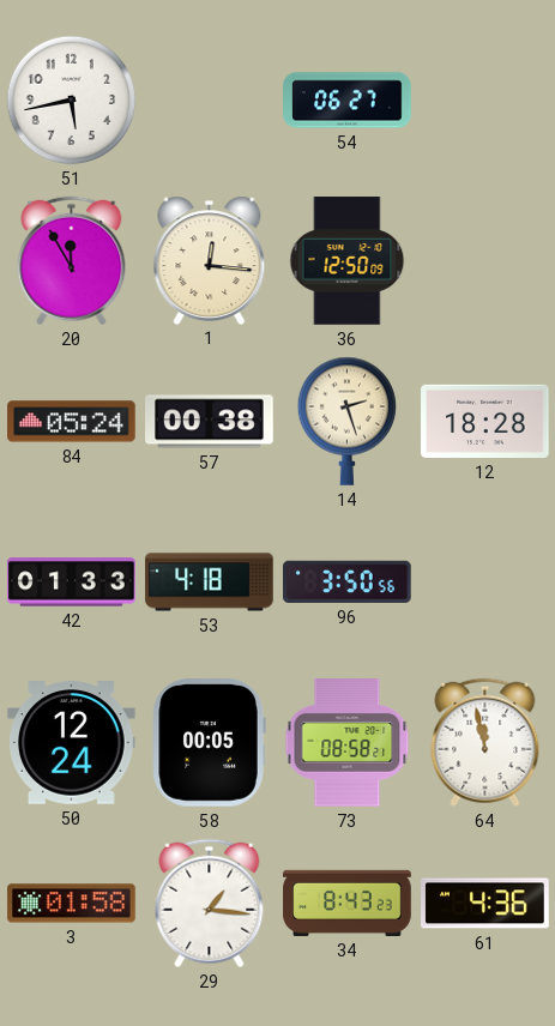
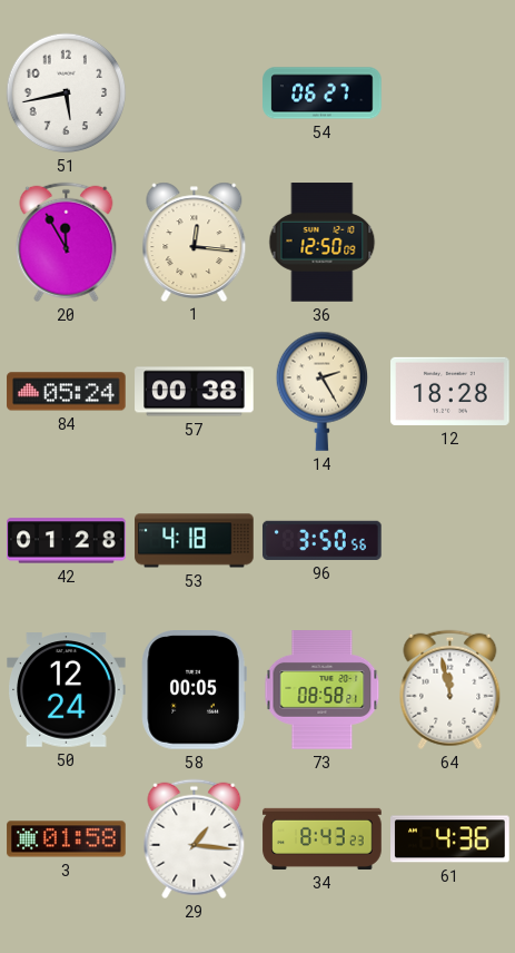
14: 2:27 -> 2:25 (323, 391)
42: 01:33 -> 01:28 (67, 541)
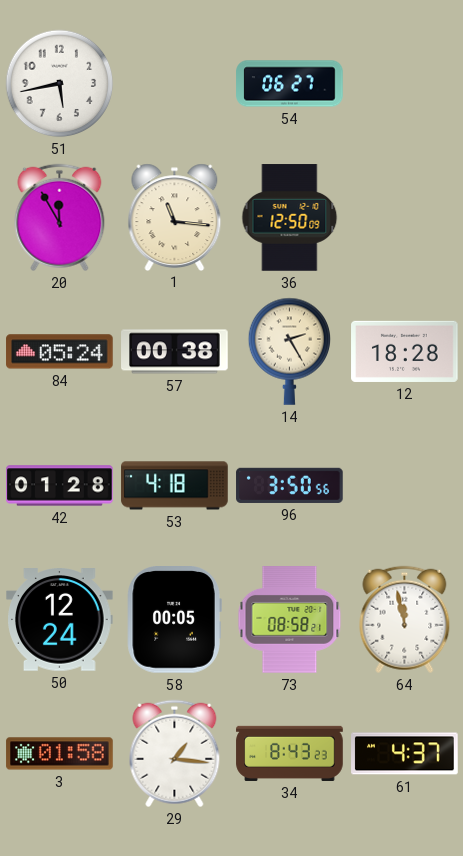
1: 12:16 -> 11:16 (175, 217)
61: 4:36 -> 4:37 (405, 754)
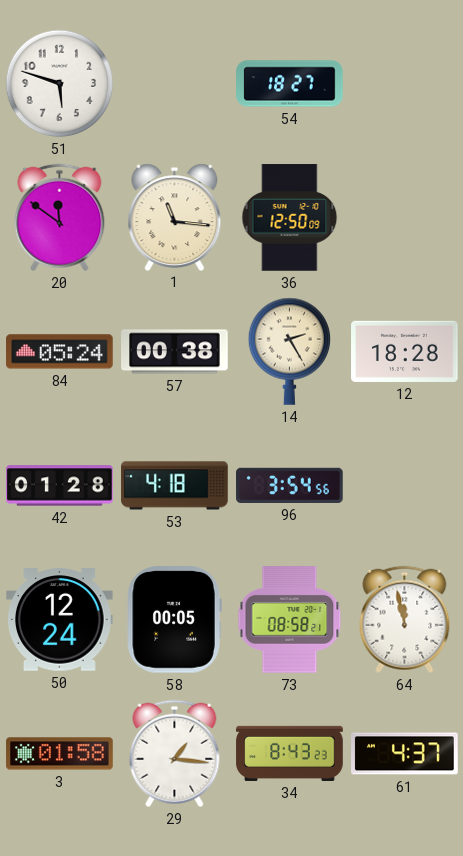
51: 5:43 -> 5:48 (60, 84)
54: 06:27 -> 18:27 (290, 84)
20: 11:55 -> 11:51 (60, 218)
96: 3:50 -> 3:54 (290, 485)
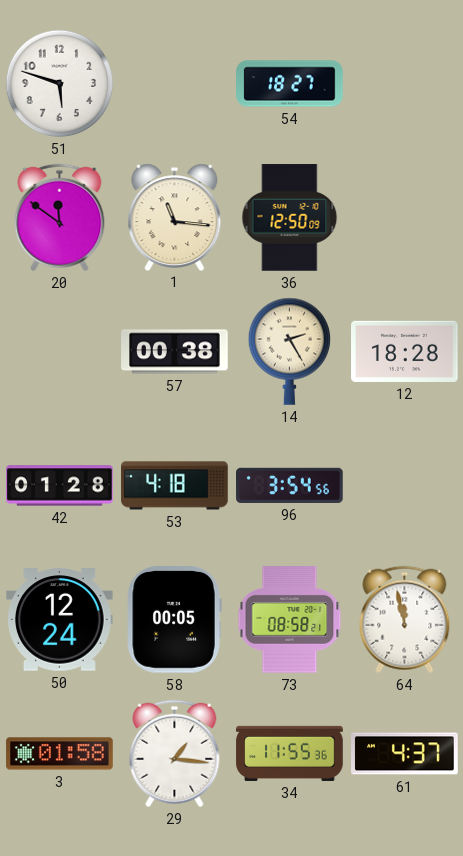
84: 05:24 -> none (60, 352)
34: 8:43 -> 11:55 (290, 753)
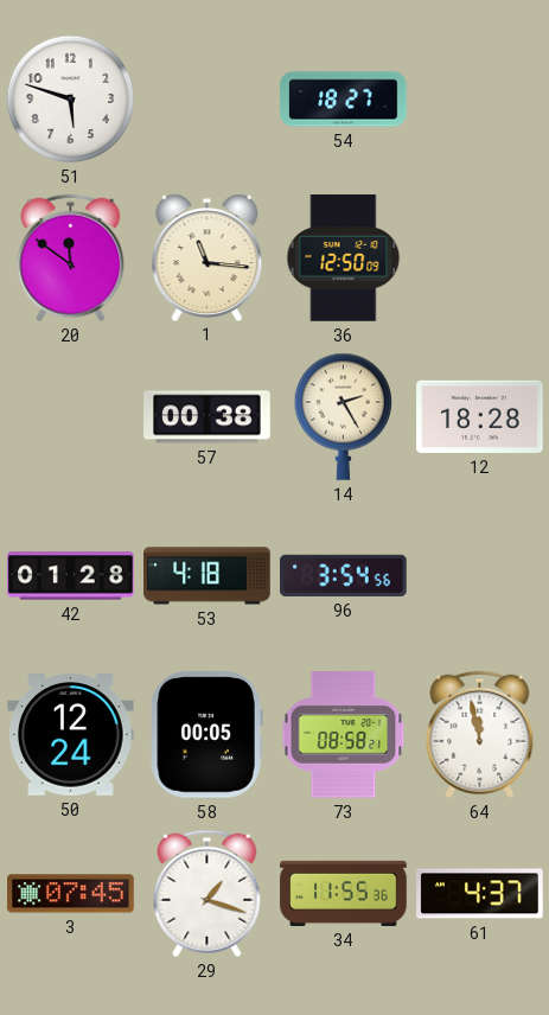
3: 01:58 -> 07:45 (71, 894)
29: 1:16 -> 1:18 (208, 894)
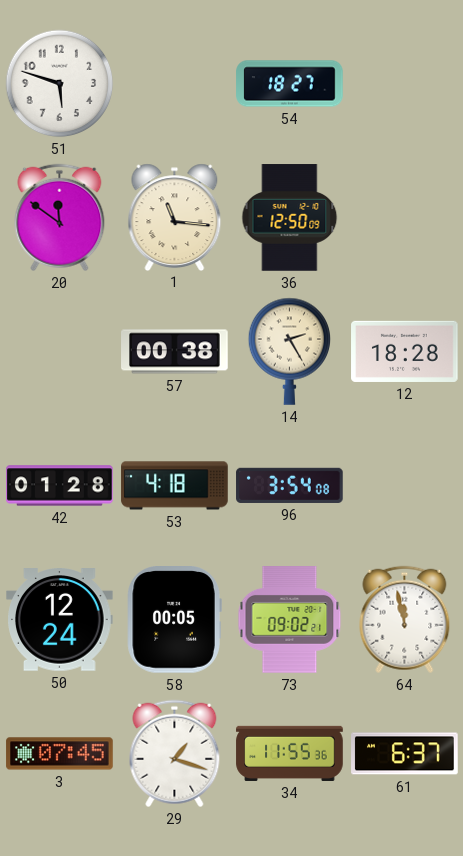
96: 3:54:56 -> 3:54:08 (290, 485)
73: 08:58 -> 09:02 (290, 620)
61: 4:37 -> 6:37 (405, 754)
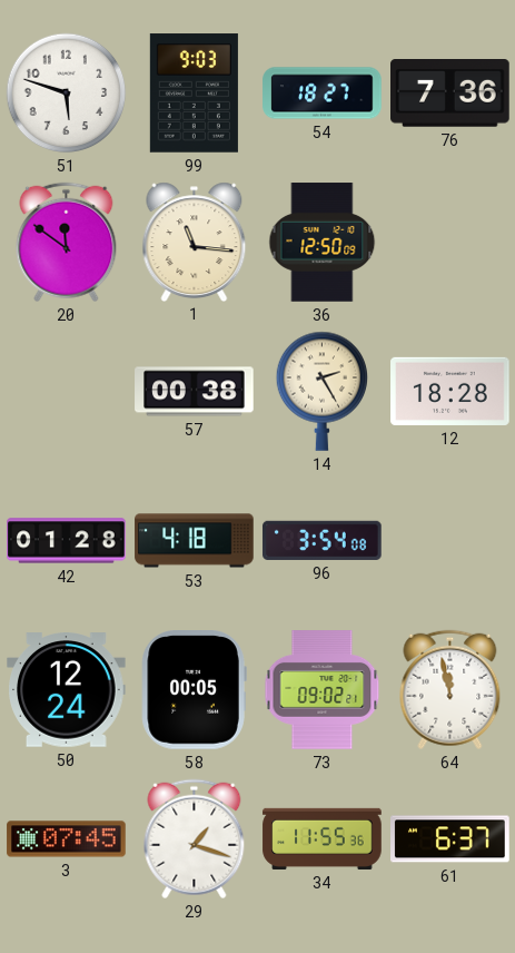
99: none -> 9:03 (194, 94)
76: none -> 7:36 (450, 94)
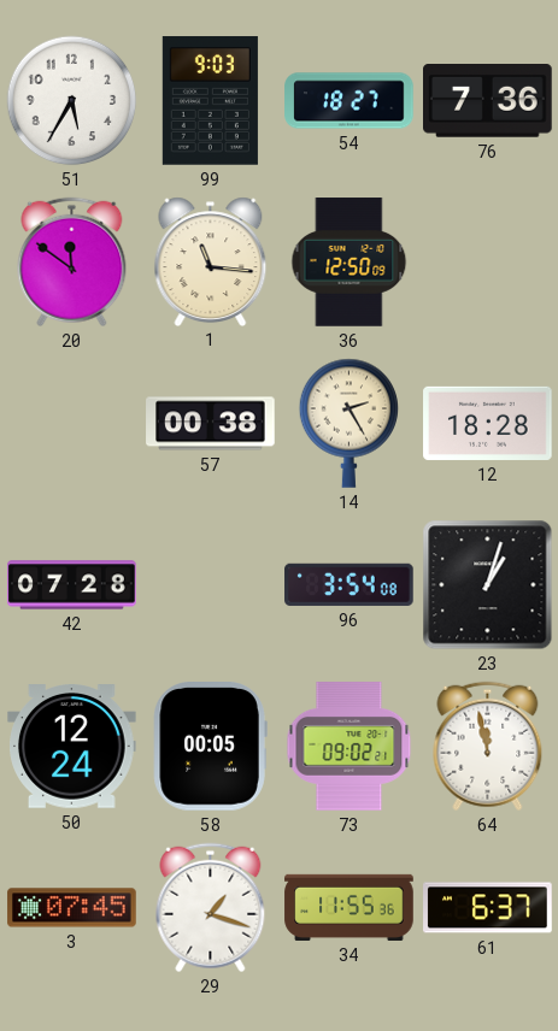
51: 5:48 -> 5:35 (72, 101)
42: 01:28 -> 07:28 (72, 585)
53: 4:18 -> none (195, 541)
23: none -> 1:03 (488, 585)
